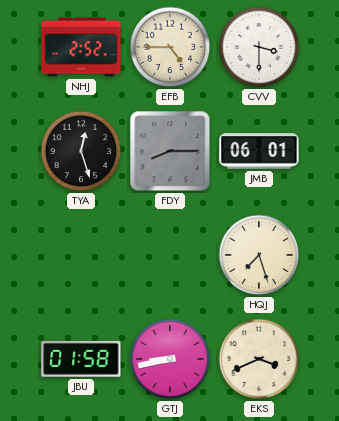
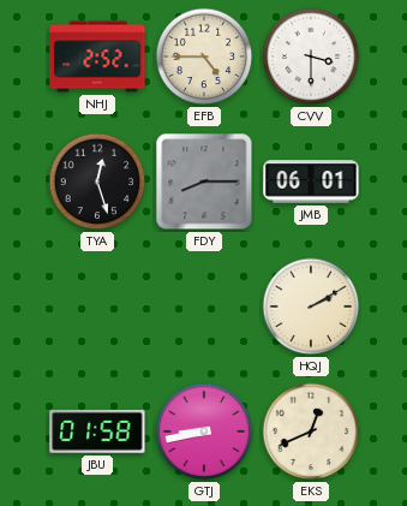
HQJ: 7:27 -> 2:10 (311, 306)
EKS: 3:41 -> 12:41 (311, 431)
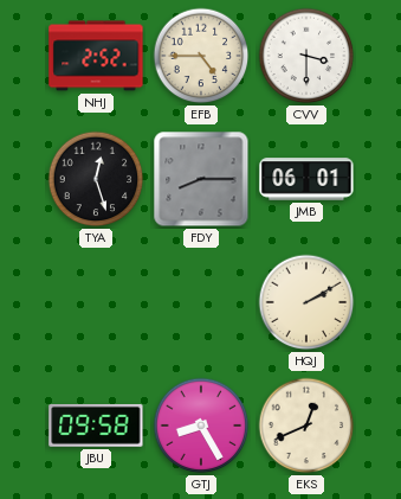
JBU: 01:58 -> 09:58 (96, 426)
GTJ: 8:43 -> 8:25 (201, 426)
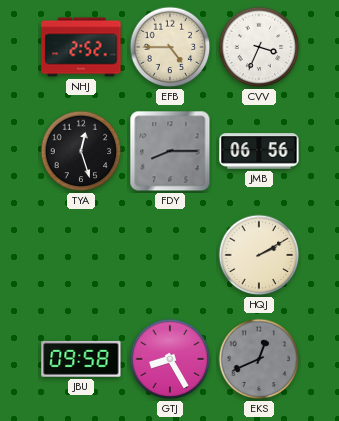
CVV: 3:30 -> 3:34 (259, 47)
JMB: 06:01 -> 06:56 (259, 151)
EKS dial: cream -> grey (259, 359)
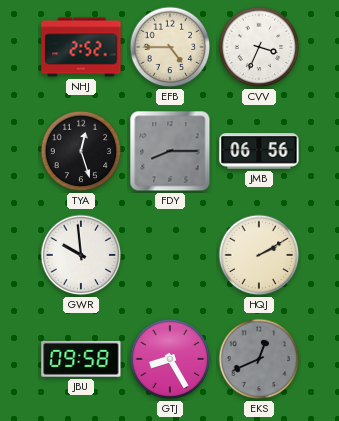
GWR: none -> 9:59 (81, 255)
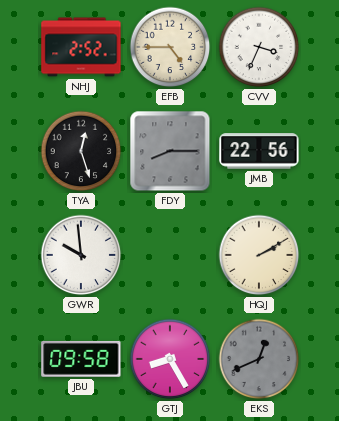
JMB: 06:56 -> 22:56 (259, 151)
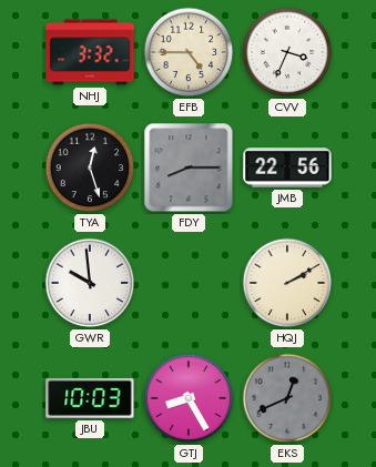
NHJ: 2:52 -> 3:32 (90, 52)
JBU: 09:58 -> 10:03 (90, 398)
